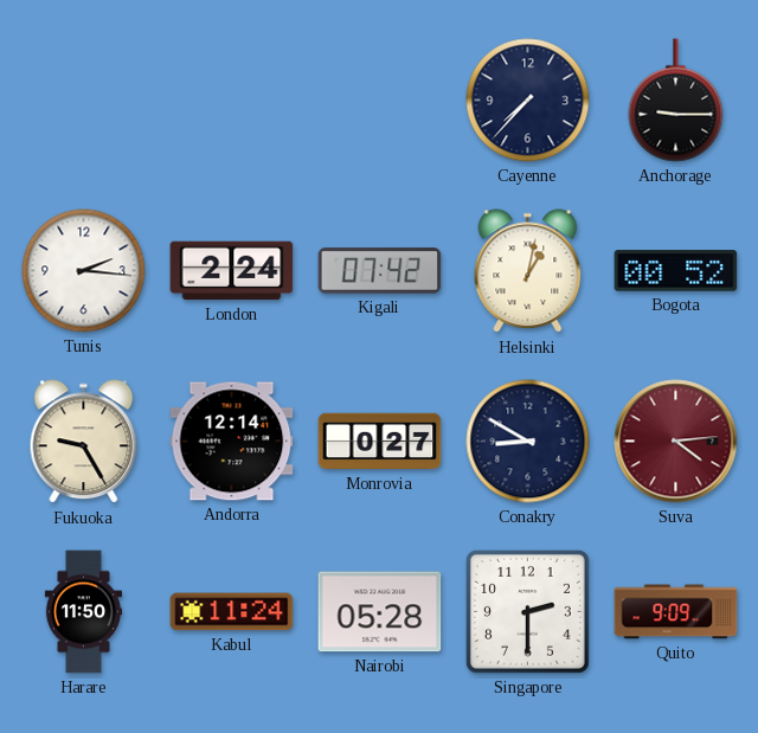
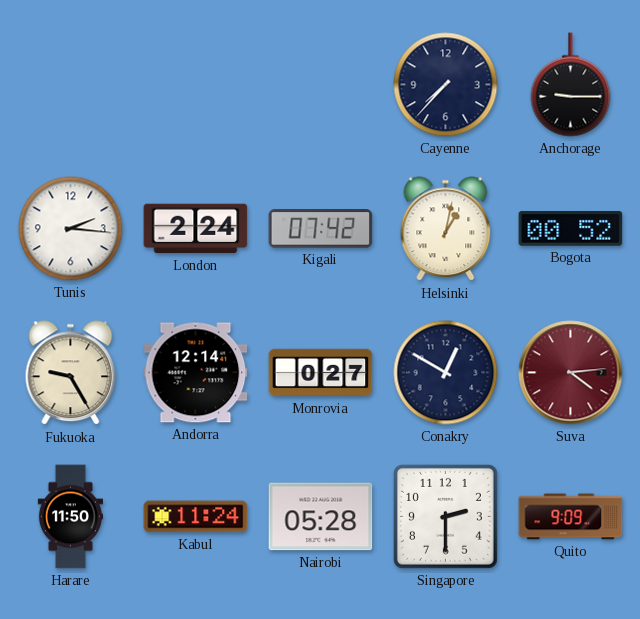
Conakry: 8:50 -> 12:50 (446, 373)
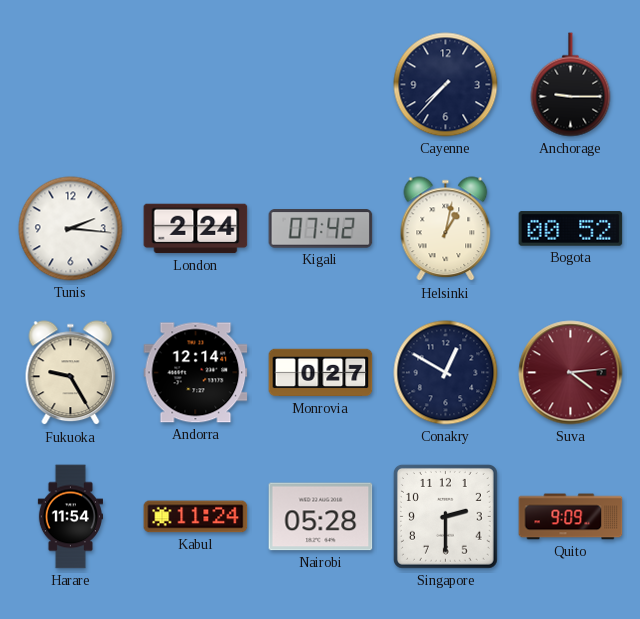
Harare: 11:50 -> 11:54 (70, 517)
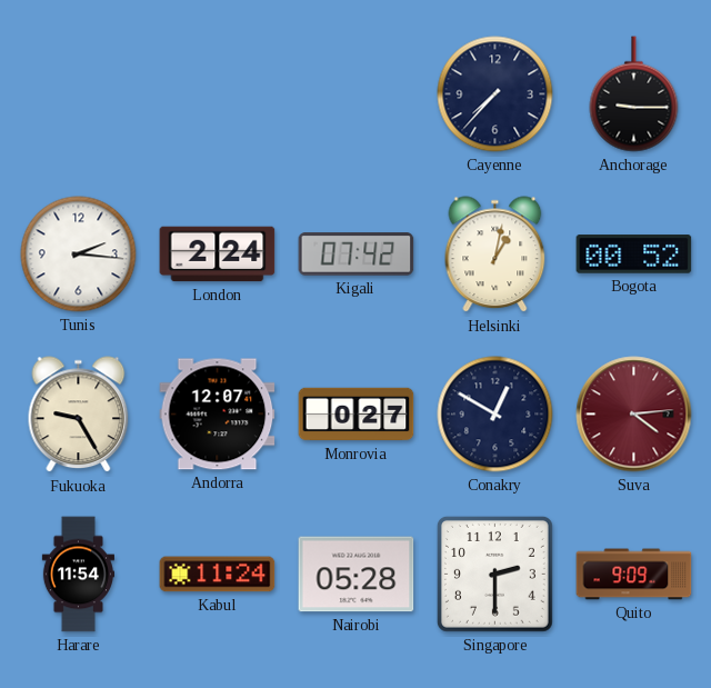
Andorra: 12:14 -> 12:07 (218, 415)
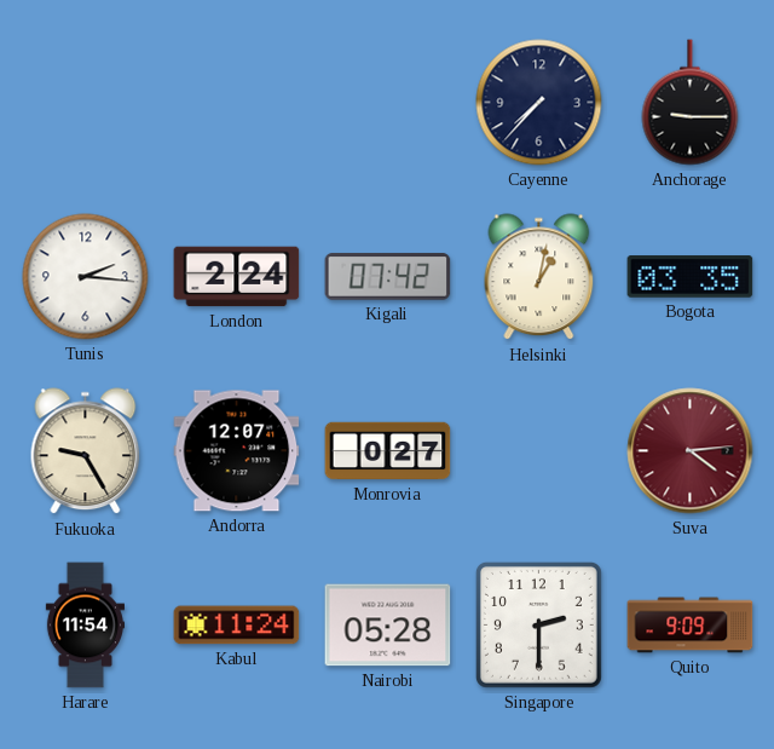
Bogota: 00:52 -> 03:35 (691, 277)
Conakry: 12:50 -> none (495, 415)
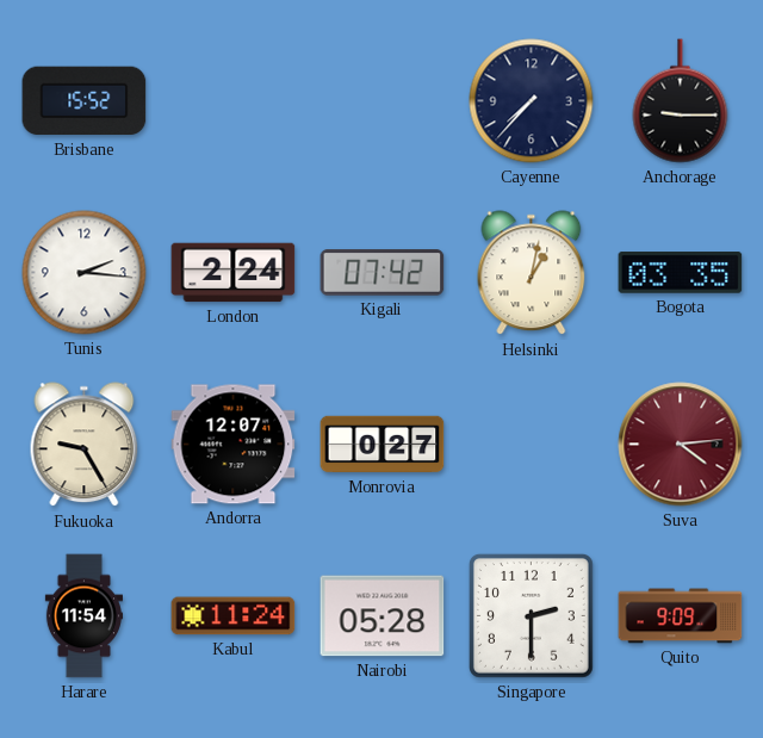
Brisbane: none -> 15:52 (85, 101)
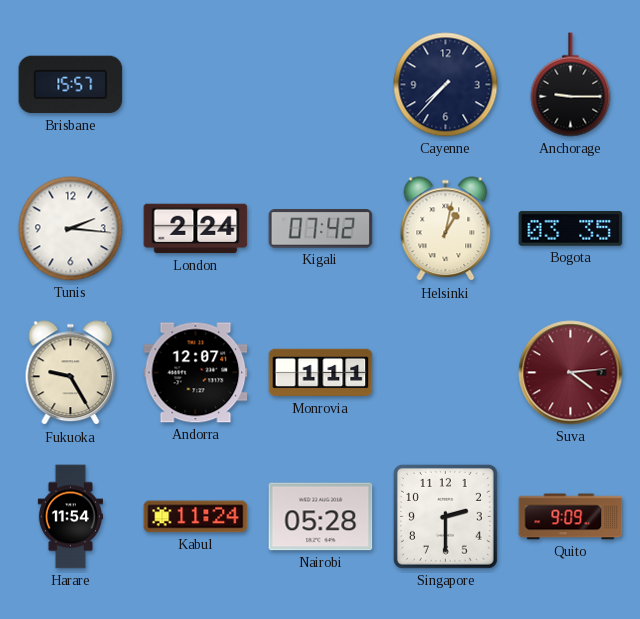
Brisbane: 15:52 -> 15:57 (71, 85)
Monrovia: 0:27 -> 1:11 (321, 373)
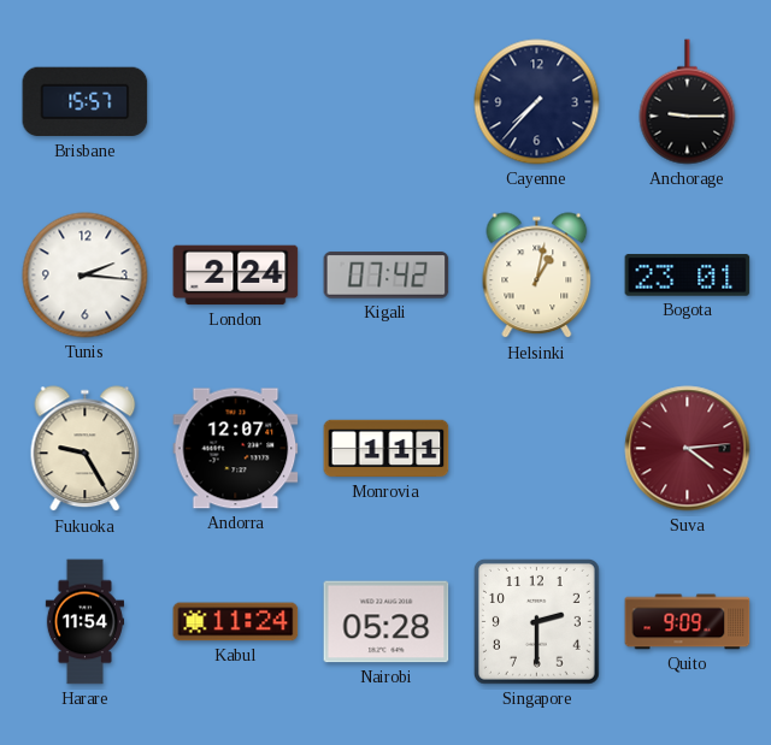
Bogota: 03:35 -> 23:01 (688, 276)
